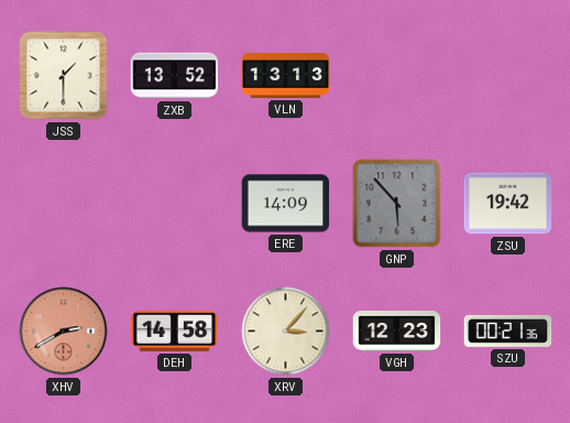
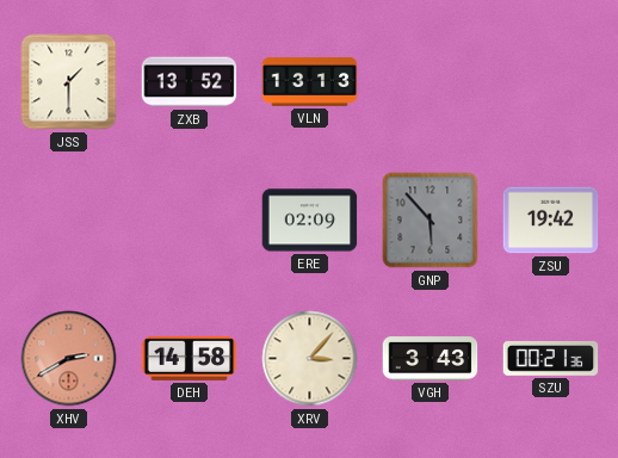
ERE: 14:09 -> 02:09 (310, 221)
VGH: 12:23 -> 3:43 (431, 359)
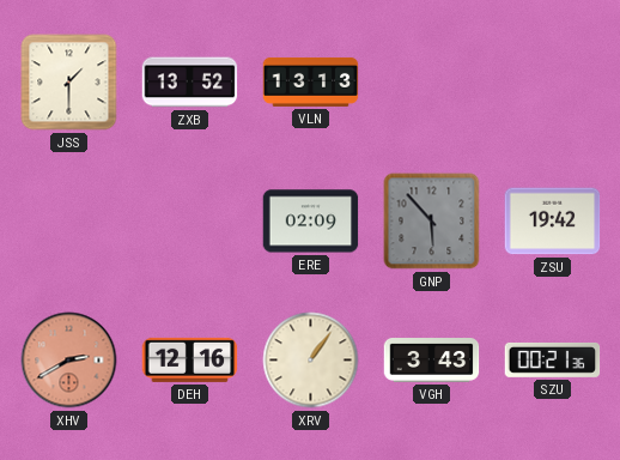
DEH: 14:58 -> 12:16 (190, 359)
XRV: 3:07 -> 1:06 (311, 361)
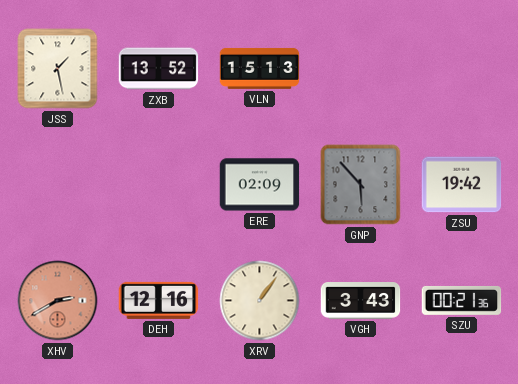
JSS: 1:30 -> 1:28 (58, 69)
VLN: 13:13 -> 15:13 (260, 68)
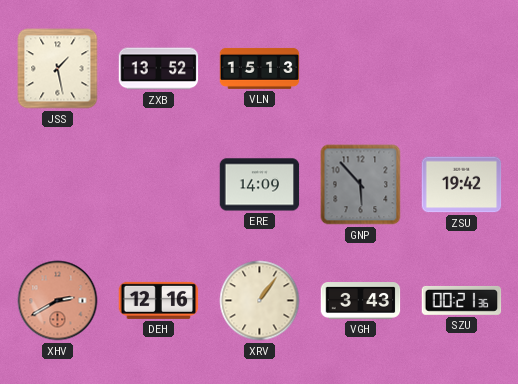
ERE: 02:09 -> 14:09 (260, 185)
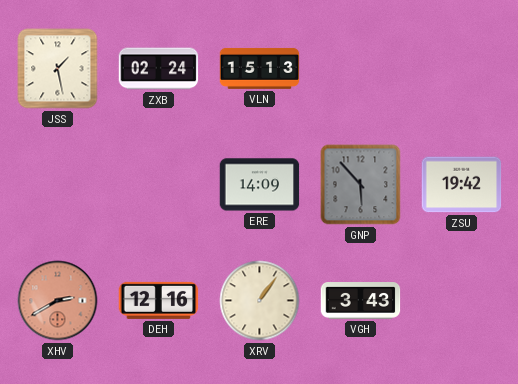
ZXB: 13:52 -> 02:24 (159, 69)
SZU: 00:21 -> none (462, 300)
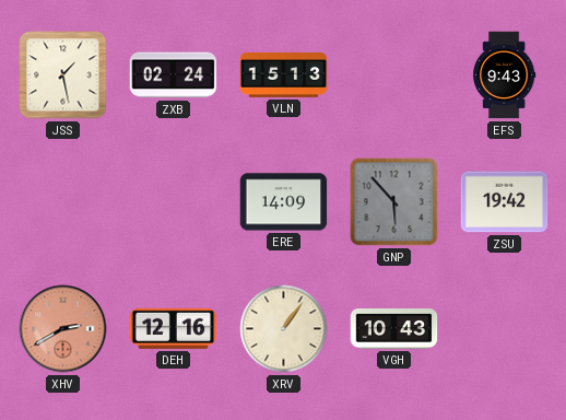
EFS: none -> 9:43 (504, 75)
VGH: 3:43 -> 10:43 (394, 329)
